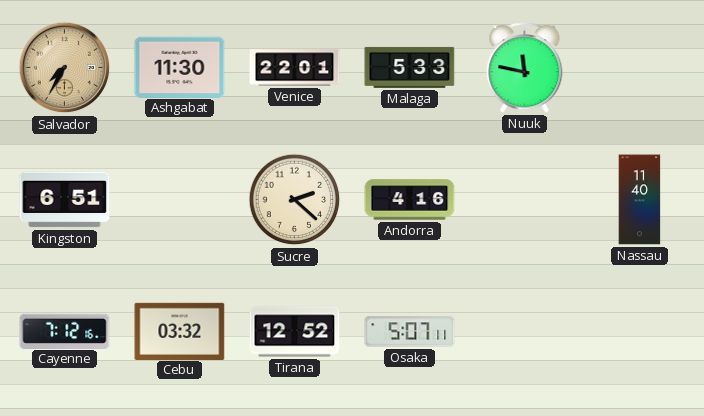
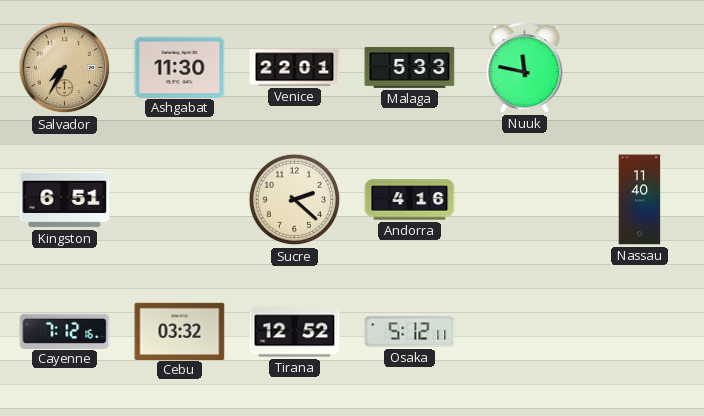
Osaka: 5:07 -> 5:12 (410, 332)
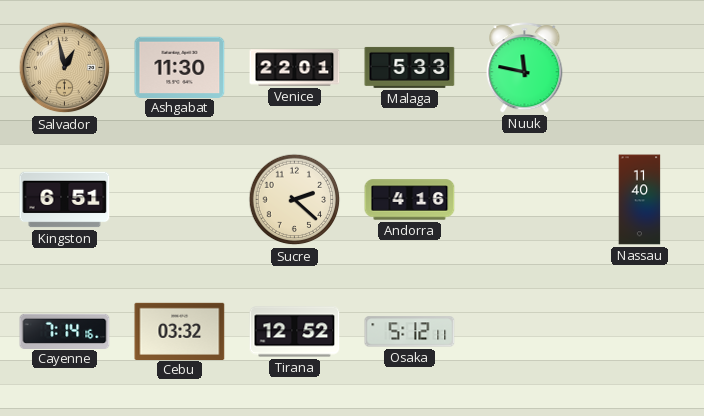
Salvador: 7:35 -> 12:58 (65, 68)
Cayenne: 7:12 -> 7:14 (65, 331)
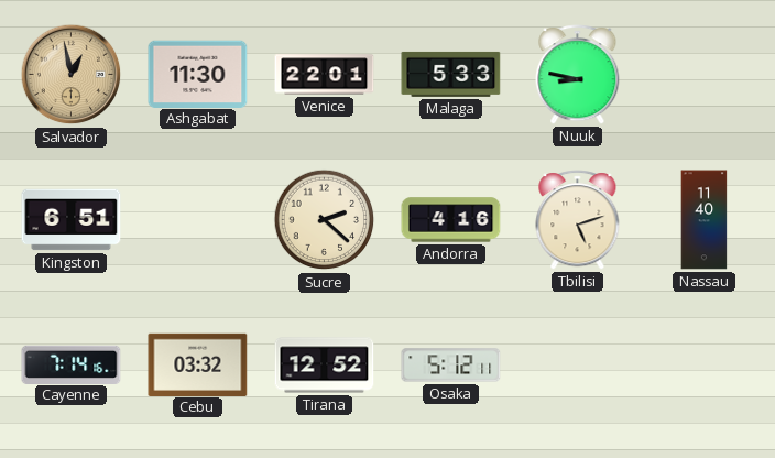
Nuuk: 11:47 -> 8:47 (578, 75)
Tbilisi: none -> 5:12 (578, 220)
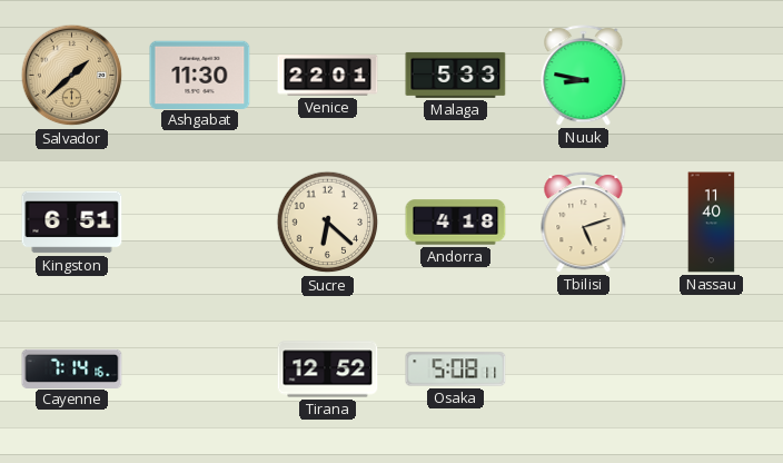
Salvador: 12:58 -> 1:38 (72, 76)
Sucre: 2:22 -> 6:22 (328, 223)
Andorra: 4:16 -> 4:18 (456, 223)
Cebu: 03:32 -> none (198, 364)
Osaka: 5:12 -> 5:08 (456, 370)
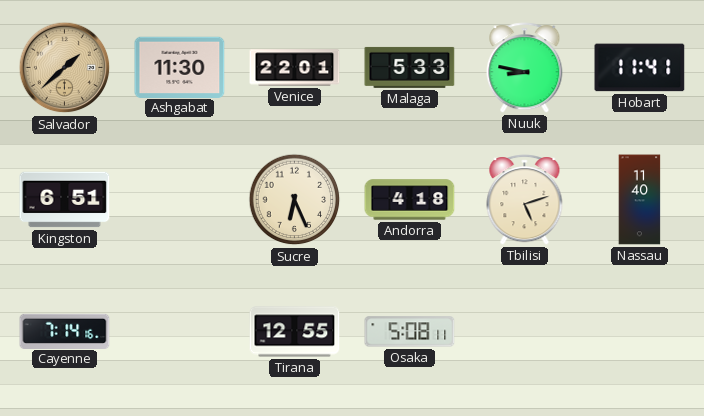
Hobart: none -> 11:41 (640, 68)
Sucre: 6:22 -> 6:26 (295, 200)
Tirana: 12:52 -> 12:55 (295, 332)
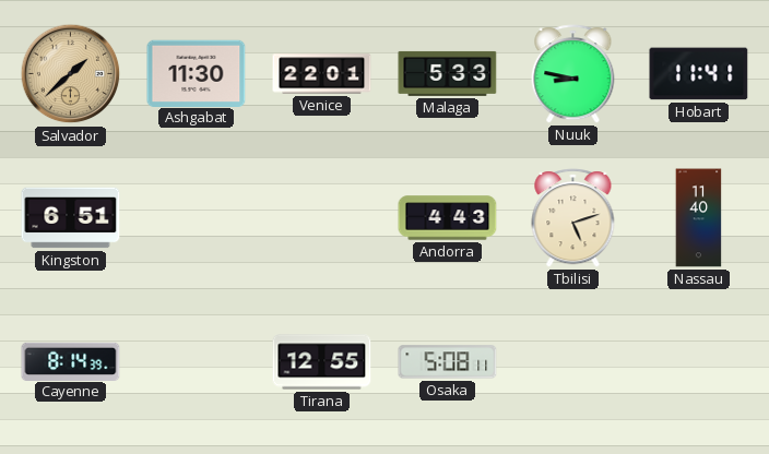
Sucre: 6:26 -> none (295, 200)
Andorra: 4:18 -> 4:43 (448, 218)
Cayenne: 7:14 -> 8:14 (71, 361)
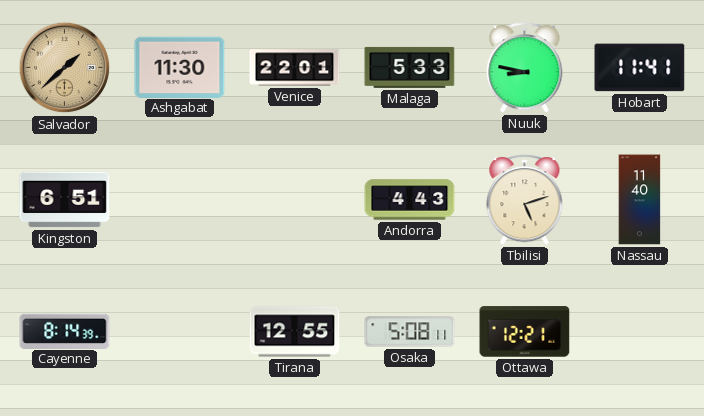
Ottawa: none -> 12:21 (525, 332)
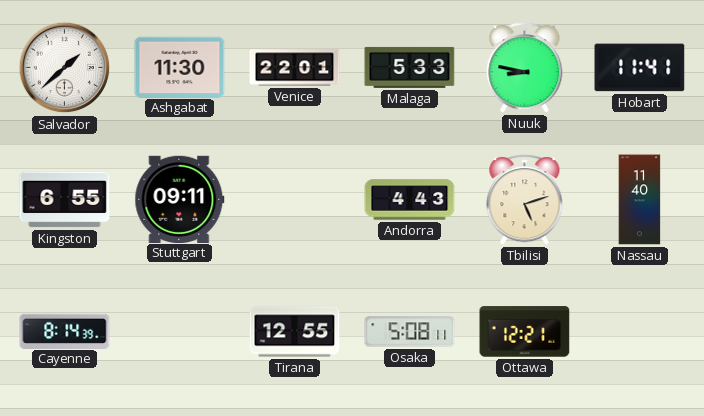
Salvador dial: champagne -> white (65, 68)
Kingston: 6:51 -> 6:55 (65, 200)
Stuttgart: none -> 09:11 (180, 199)
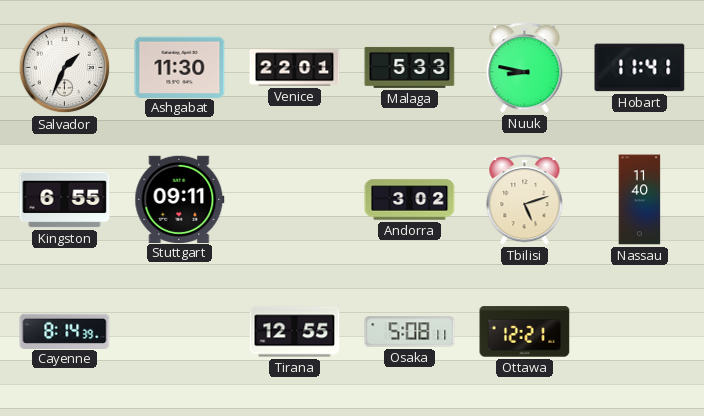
Salvador: 1:38 -> 1:34 (65, 68)
Andorra: 4:43 -> 3:02 (410, 200)
